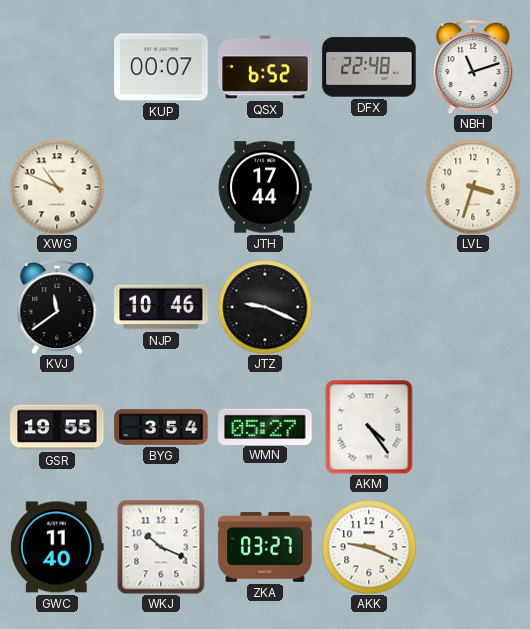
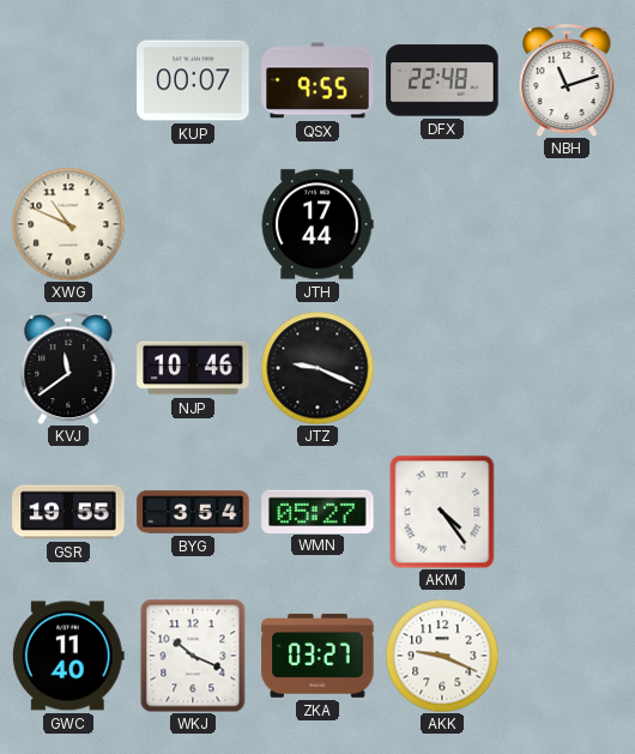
QSX: 6:52 -> 9:55 (317, 80)
LVL: 3:33 -> none (473, 187)
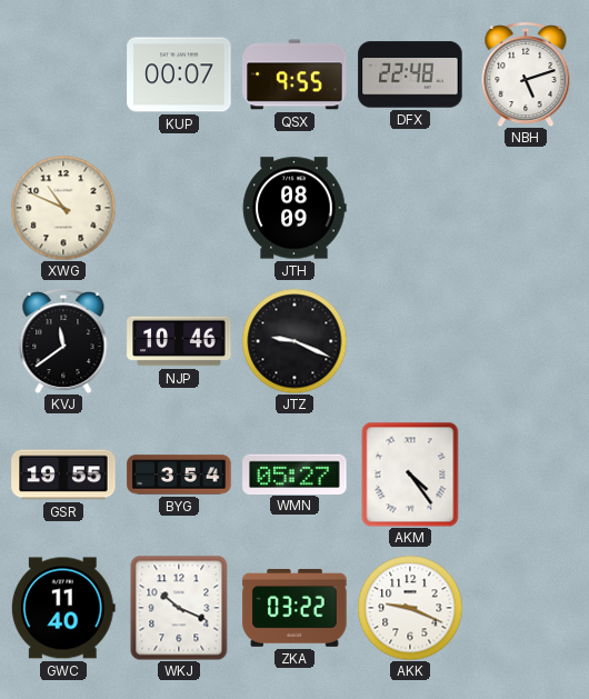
NBH: 11:12 -> 5:12 (526, 76)
JTH: 17:44 -> 08:09 (294, 208)
ZKA: 03:27 -> 03:22 (294, 608)
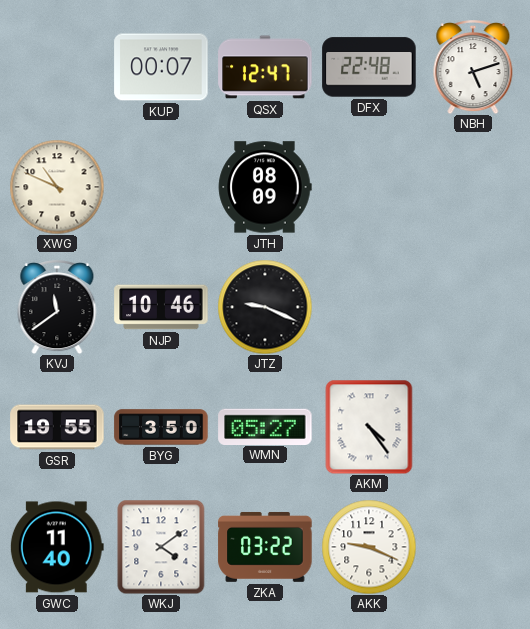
QSX: 9:55 -> 12:47 (265, 67)
BYG: 3:54 -> 3:50 (161, 427)
WKJ: 10:19 -> 4:09 (161, 547)
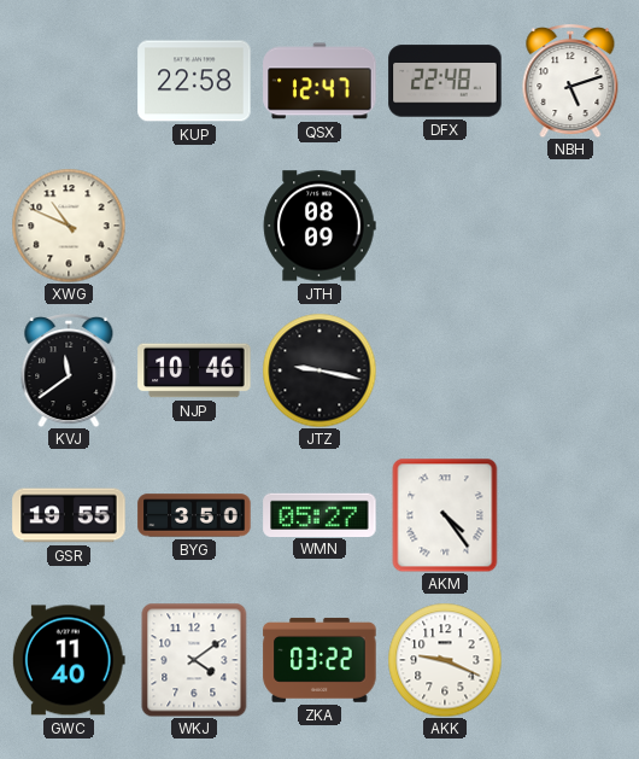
KUP: 00:07 -> 22:58 (194, 81)
JTZ: 9:19 -> 9:17 (319, 370)
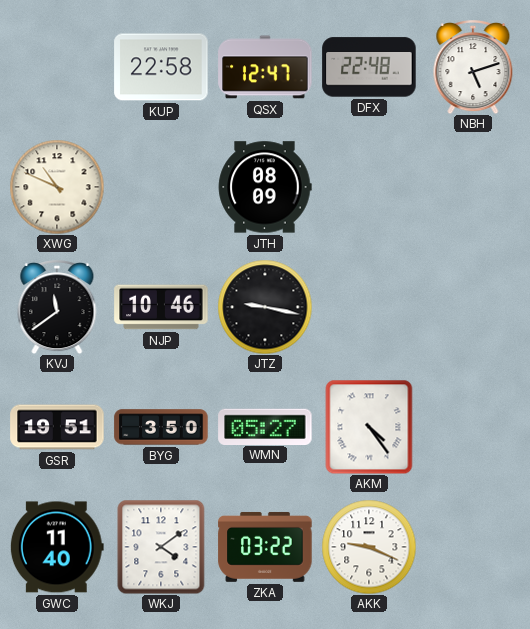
GSR: 19:55 -> 19:51 (57, 427)
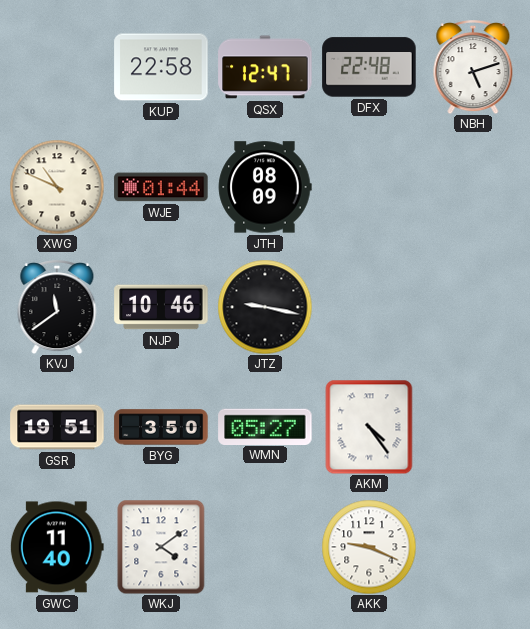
WJE: none -> 01:44 (161, 187)
ZKA: 03:22 -> none (265, 547)
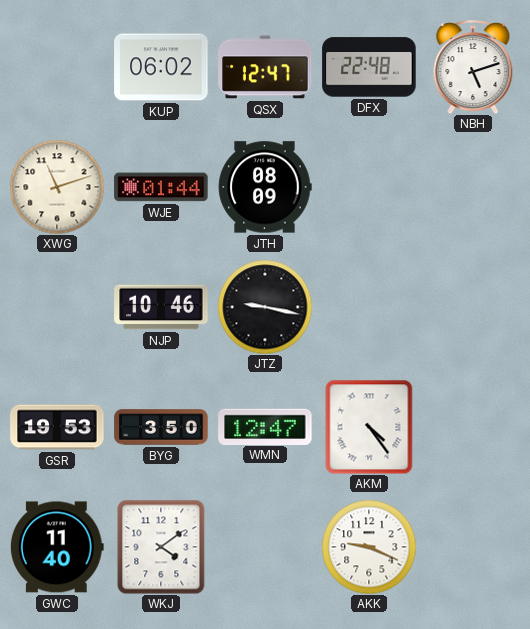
KUP: 22:58 -> 06:02 (161, 67)
XWG: 10:49 -> 11:12 (57, 187)
KVJ: 11:39 -> none (57, 308)
GSR: 19:51 -> 19:53 (57, 427)
WMN: 05:27 -> 12:47 (265, 426)
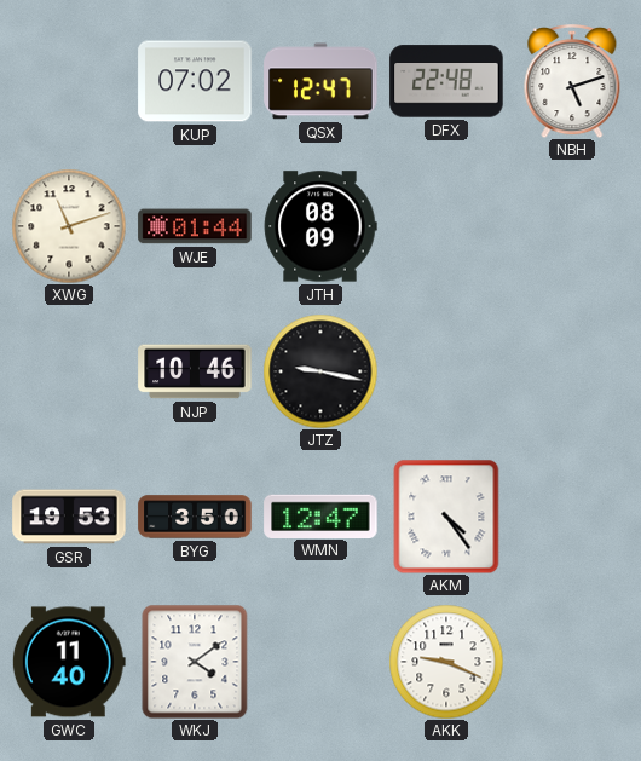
KUP: 06:02 -> 07:02 (195, 81)
